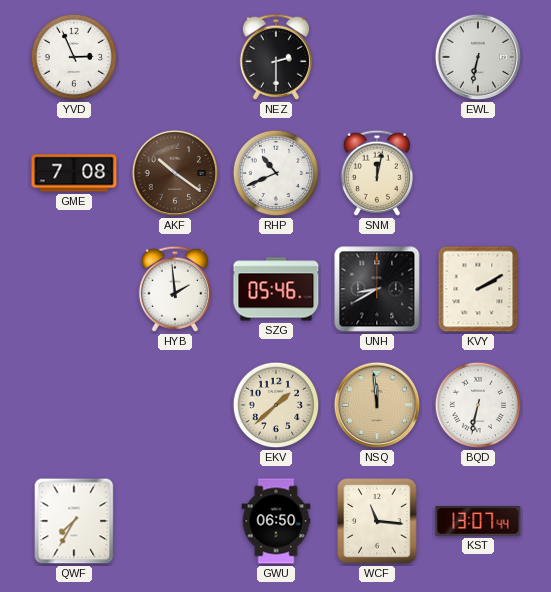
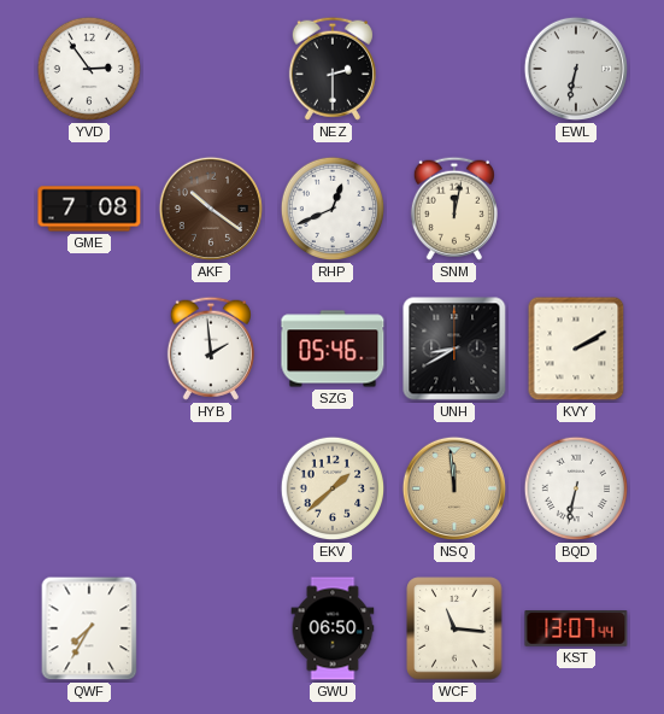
YVD: 2:56 -> 2:54 (89, 69)
RHP: 10:41 -> 12:41 (333, 209)
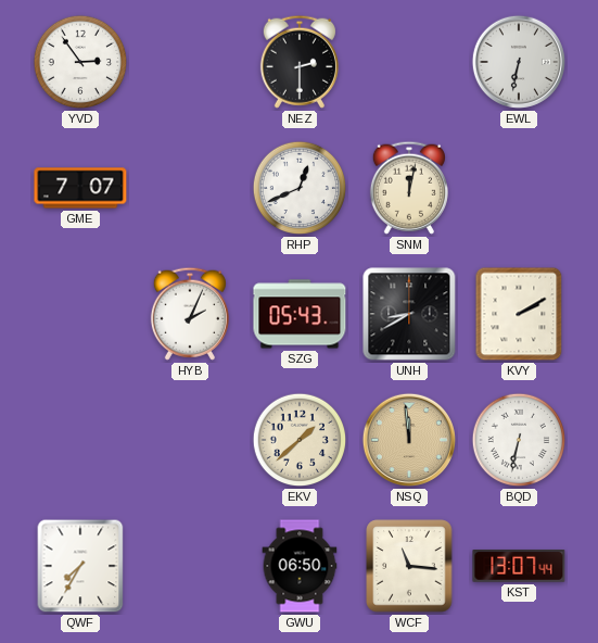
GME: 7:08 -> 7:07 (80, 188)
AKF: 10:21 -> none (211, 209)
HYB: 1:59 -> 2:04 (190, 314)
SZG: 05:46 -> 05:43 (300, 314)
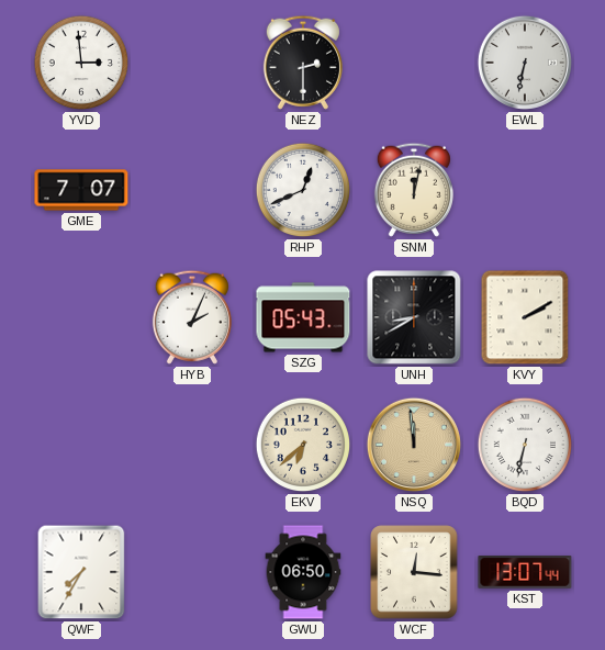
YVD: 2:54 -> 2:59 (81, 63)
EKV: 1:38 -> 6:38 (303, 445)
WCF: 11:16 -> 12:16 (414, 572)
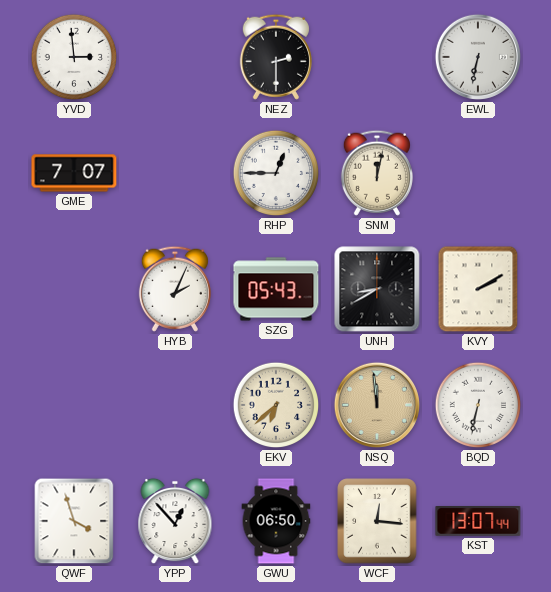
RHP: 12:41 -> 12:45 (276, 173)
QWF: 7:35 -> 3:57 (74, 521)
YPP: none -> 12:53 (175, 521)
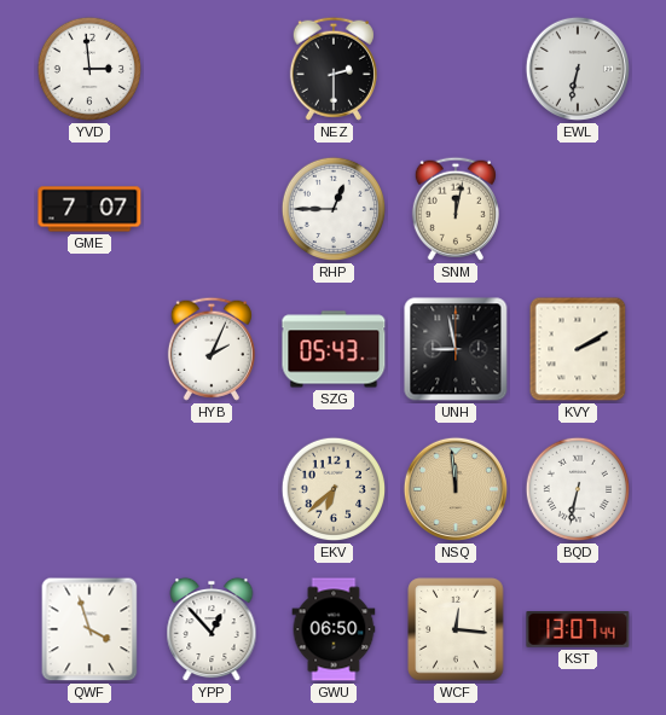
UNH: 8:40 -> 8:58 (456, 349)
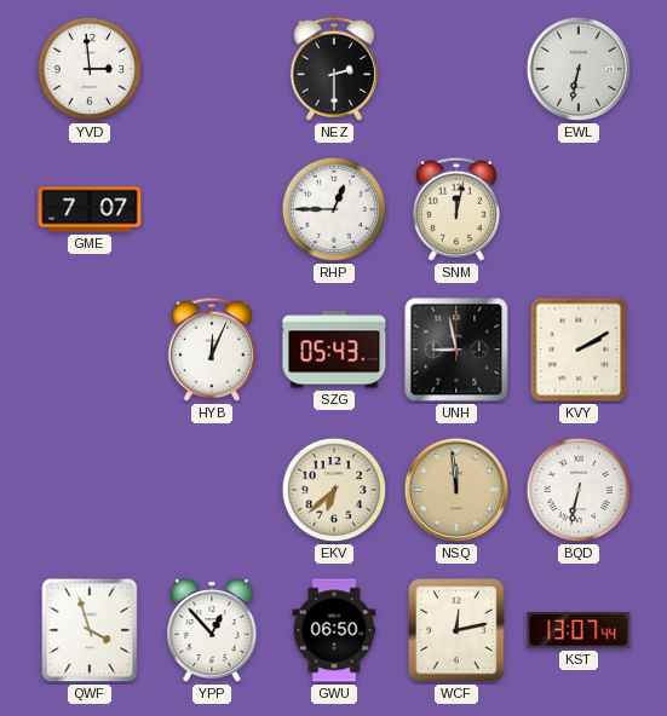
HYB: 2:04 -> 12:04 (212, 350)
WCF: 12:16 -> 12:13 (456, 630)
